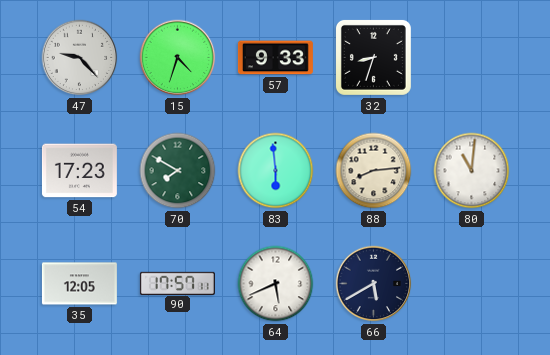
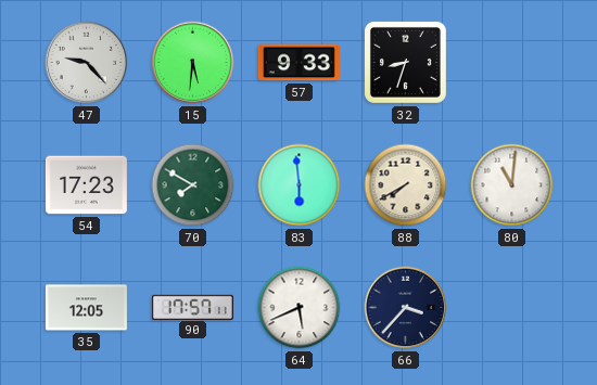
15: 4:33 -> 5:31 (193, 63)
88: 8:14 -> 7:40 (406, 185)
66: 5:40 -> 3:37 (406, 308)
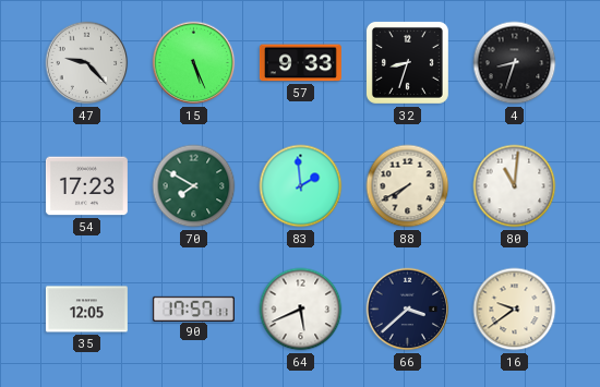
15: 5:31 -> 5:26 (194, 63)
4: none -> 8:33 (515, 63)
83: 5:59 -> 1:59 (301, 186)
66: 3:37 -> 3:38 (408, 310)
16: none -> 9:39 (515, 310)
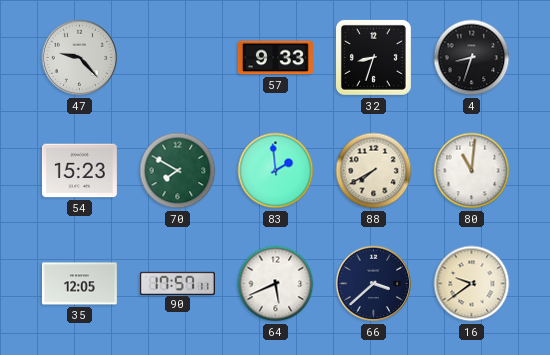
15: 5:26 -> none (194, 63)
54: 17:23 -> 15:23 (79, 171)
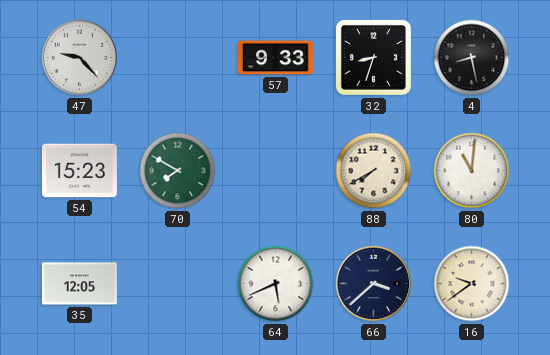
4: 8:33 -> 8:28 (472, 58)
83: 1:59 -> none (276, 171)
90: 17:57 -> none (177, 283)
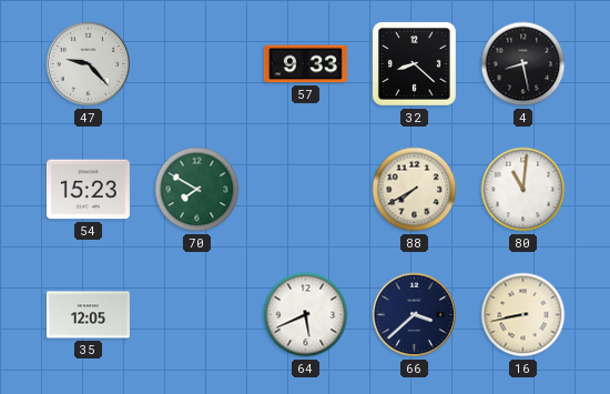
32: 8:33 -> 8:22 (414, 63)
16: 9:39 -> 8:43 (523, 315)
